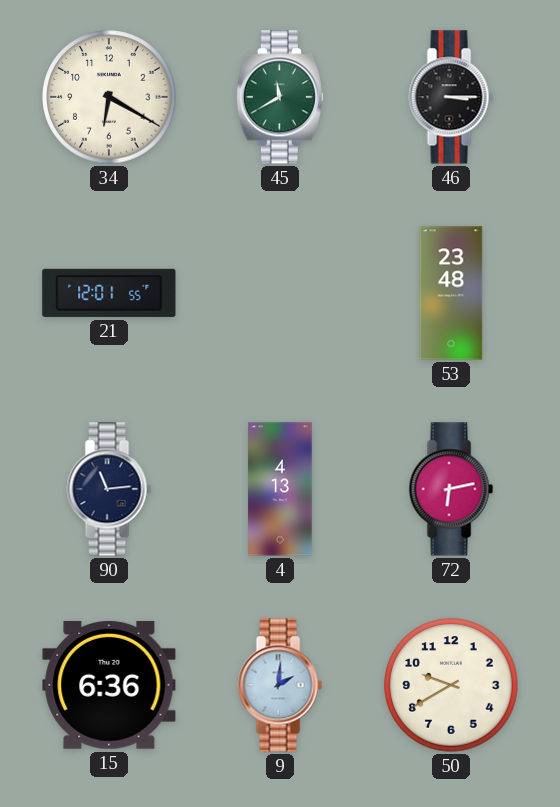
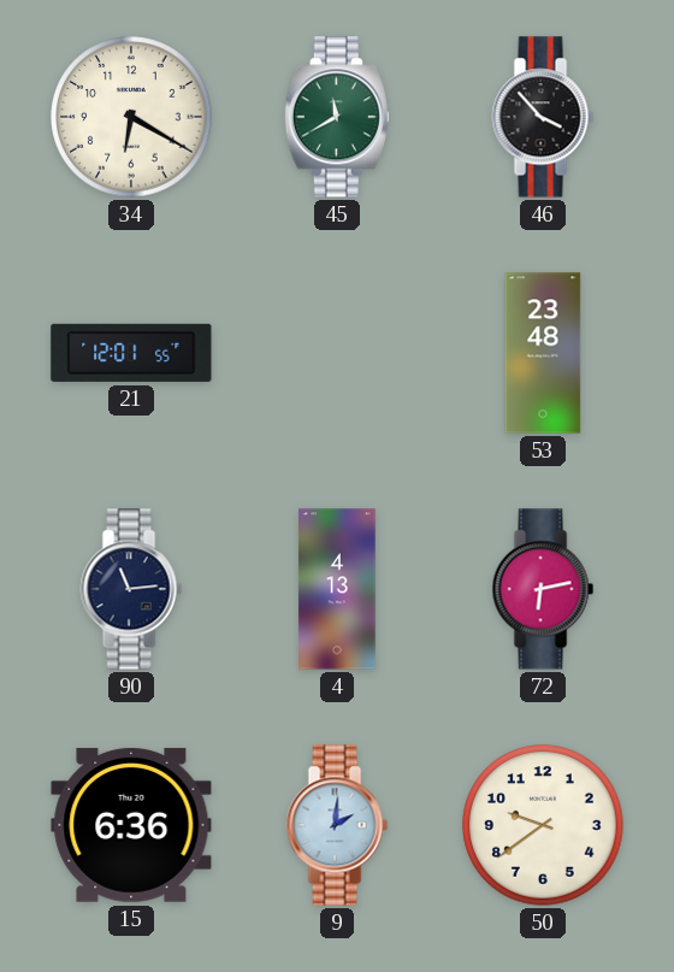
46: 3:15 -> 3:53 (543, 117)
50: 9:40 -> 9:39 (543, 825)
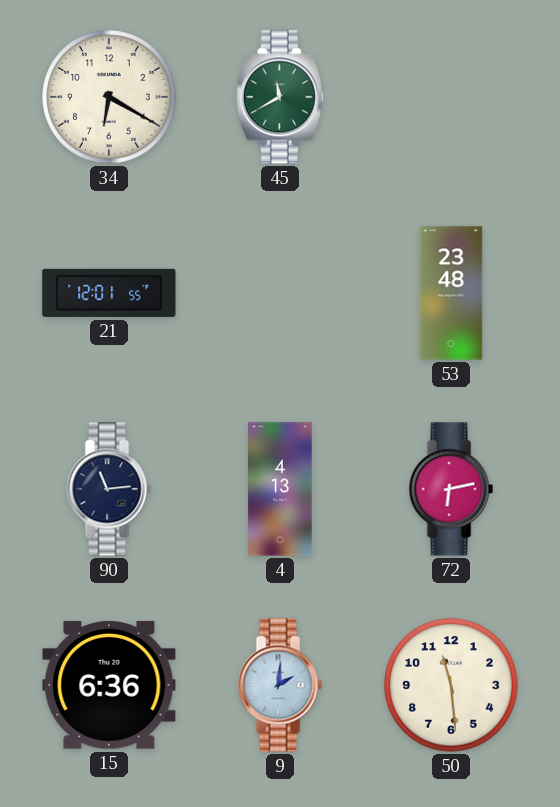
46: 3:53 -> none (543, 117)
50: 9:39 -> 11:29 (451, 685)
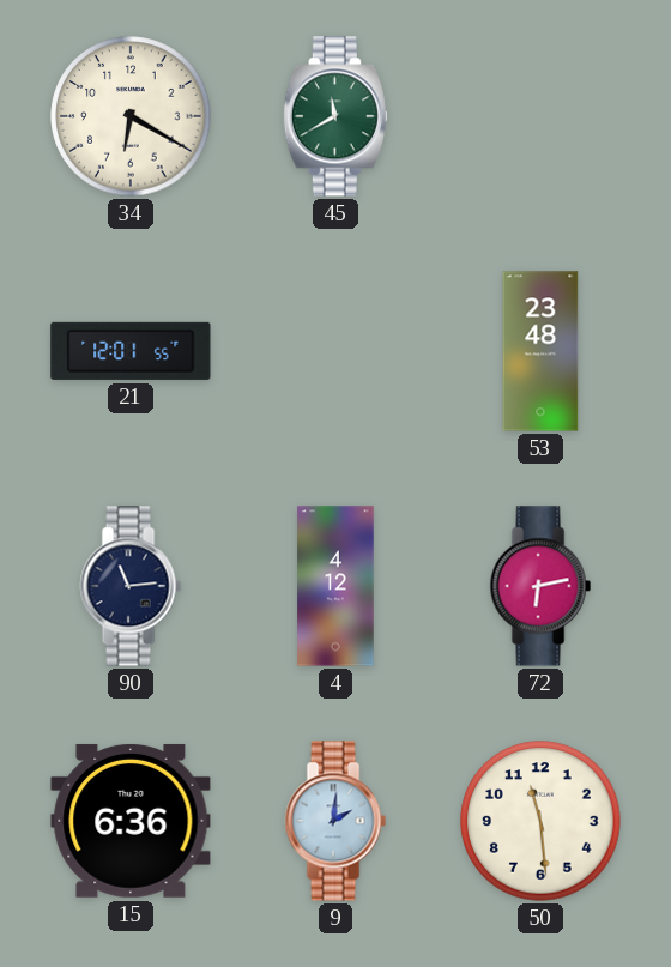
4: 4:13 -> 4:12 (335, 586)
